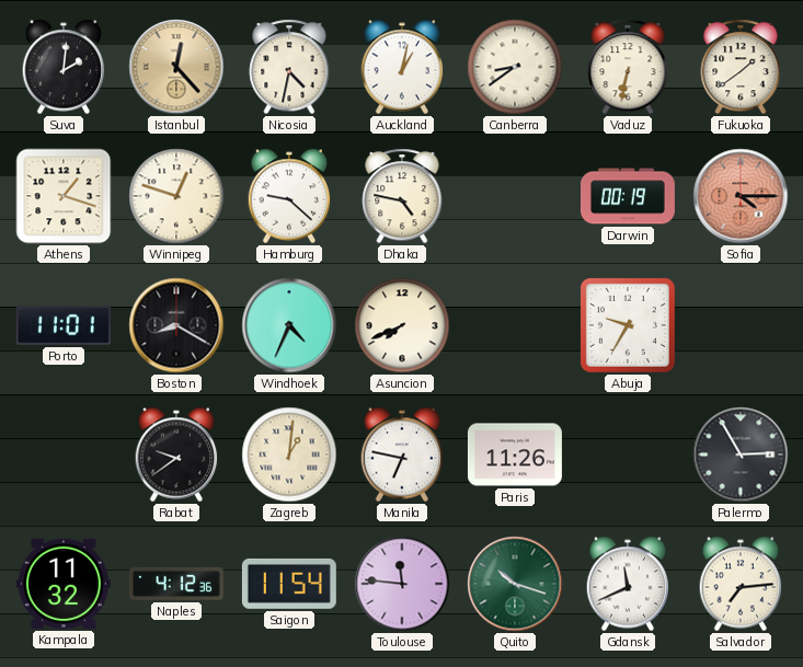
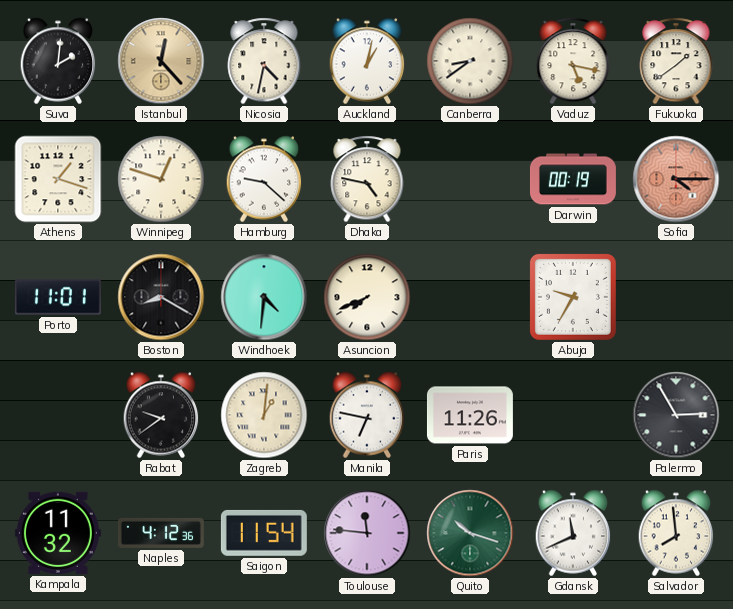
Vaduz: 6:32 -> 5:17 (573, 61)
Windhoek: 4:34 -> 4:31 (264, 297)
Salvador: 7:14 -> 7:59 (676, 533)
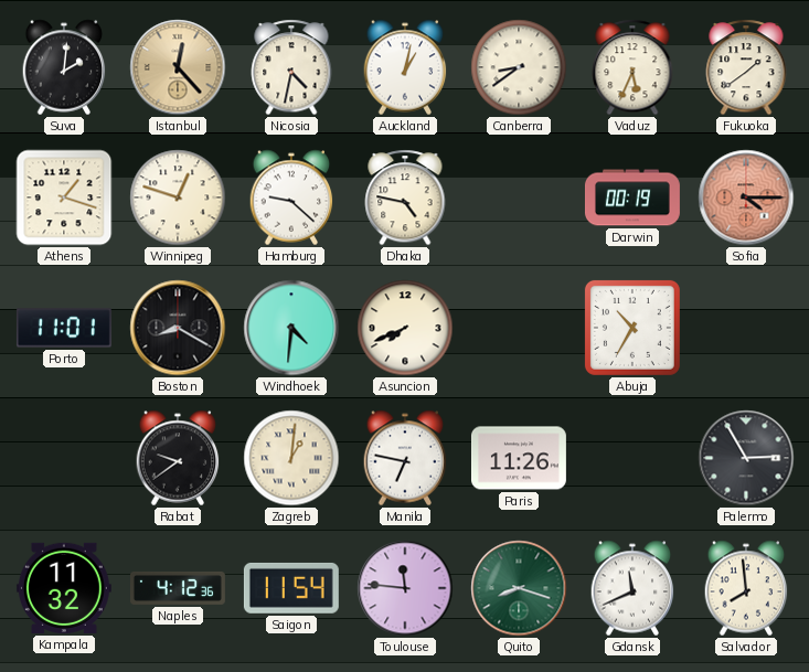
Vaduz: 5:17 -> 5:34 (632, 67)
Abuja: 9:35 -> 10:35 (632, 328)
Quito: 10:18 -> 8:18 (519, 588)
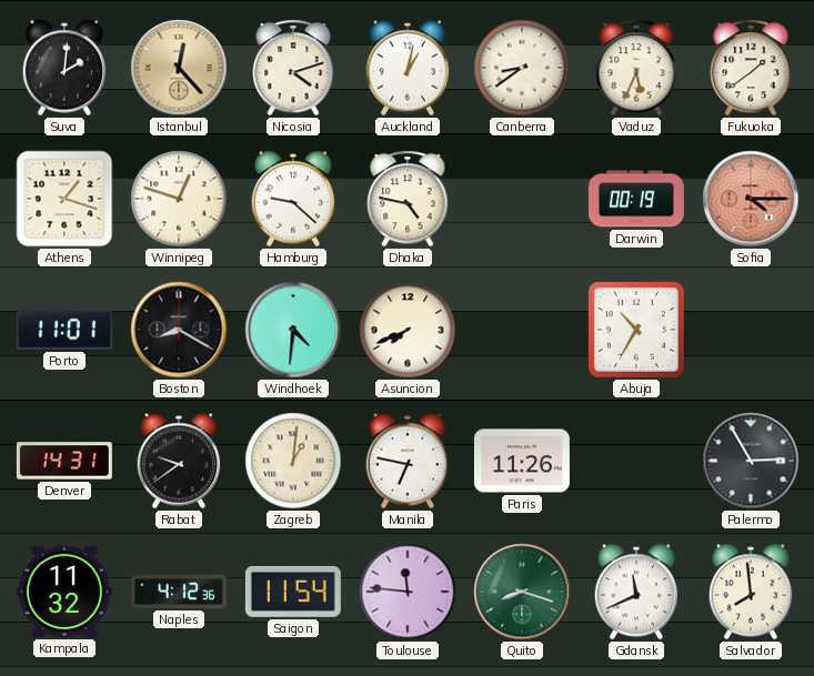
Nicosia: 4:32 -> 4:12 (293, 68)
Denver: none -> 14:31 (64, 461)
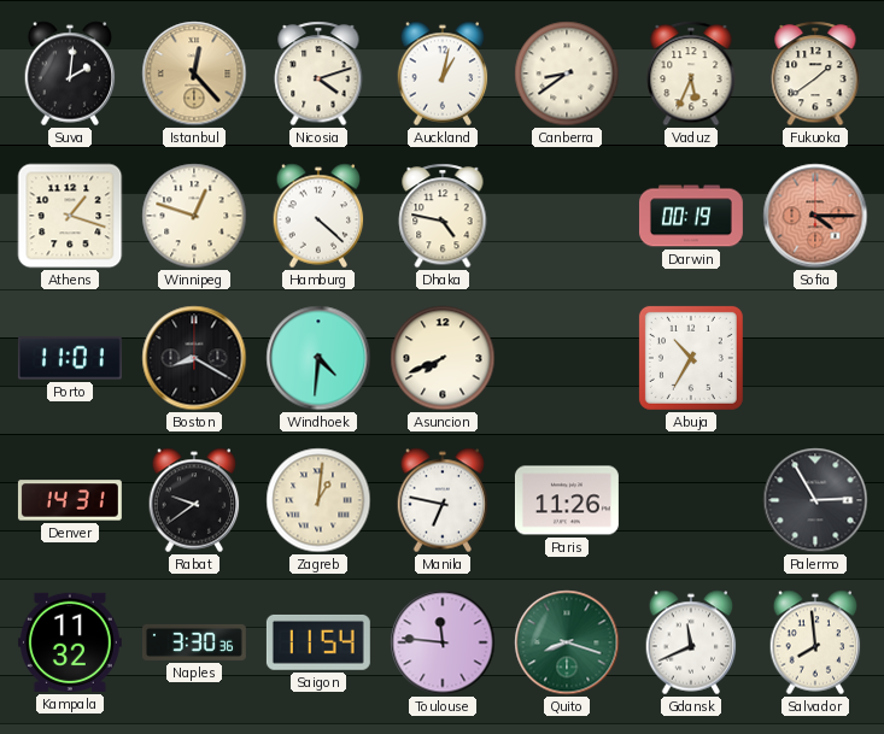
Hamburg: 9:22 -> 4:22 (318, 216)
Naples: 4:12 -> 3:30 (194, 642)
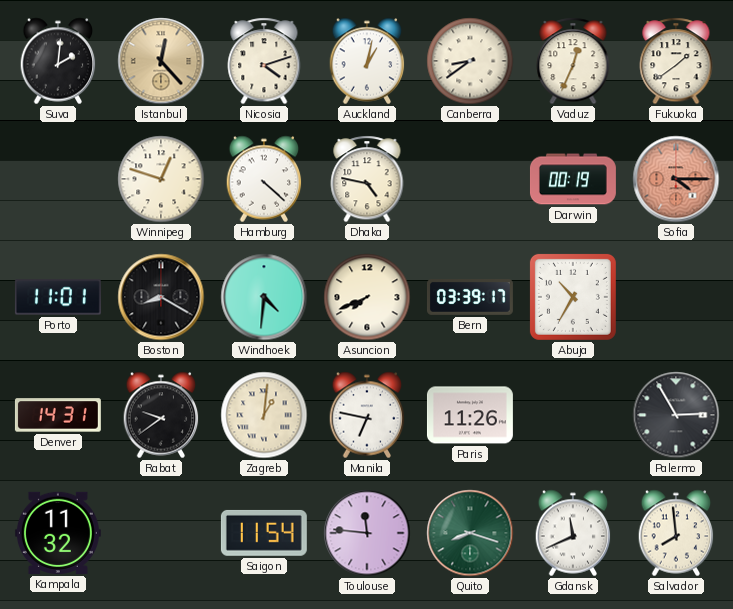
Vaduz: 5:34 -> 12:34 (573, 61)
Athens: 1:18 -> none (70, 216)
Bern: none -> 03:39 (470, 298)
Naples: 3:30 -> none (194, 642)
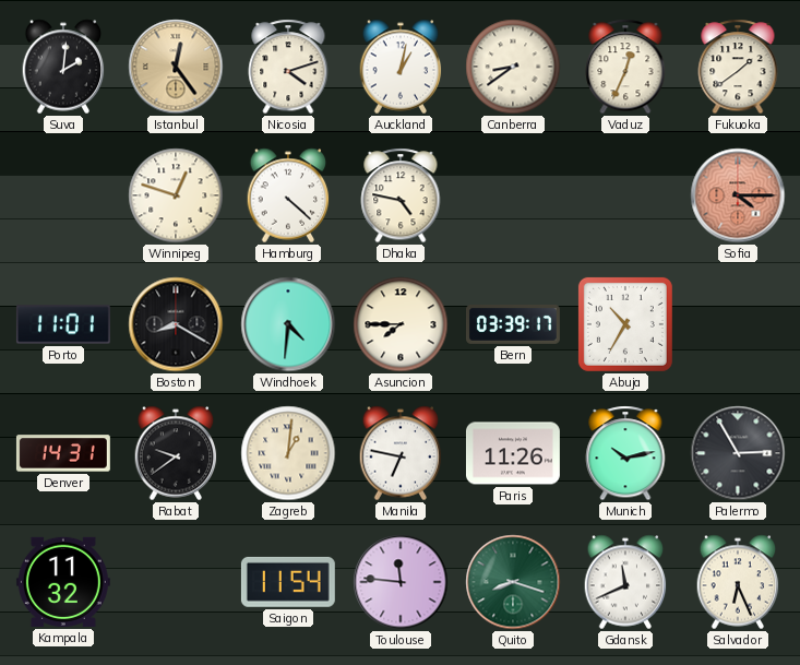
Istanbul: 12:23 -> 12:24 (176, 67)
Darwin: 00:19 -> none (573, 179)
Asuncion: 7:41 -> 7:45 (401, 324)
Munich: none -> 10:13 (625, 453)
Salvador: 7:59 -> 6:26 (738, 582)
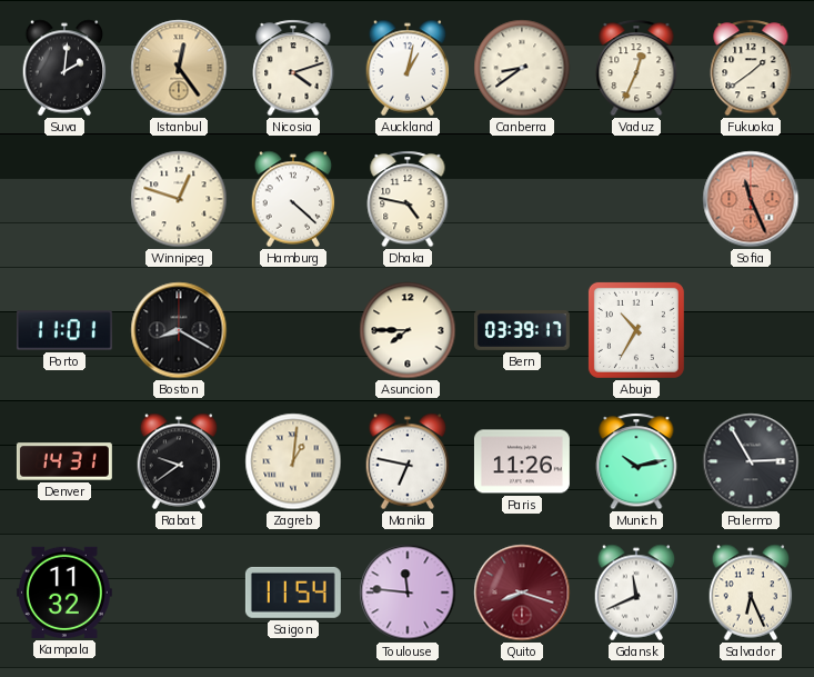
Sofia: 4:15 -> 11:26 (751, 199)
Windhoek: 4:31 -> none (288, 324)
Quito dial: green -> burgundy (522, 593)
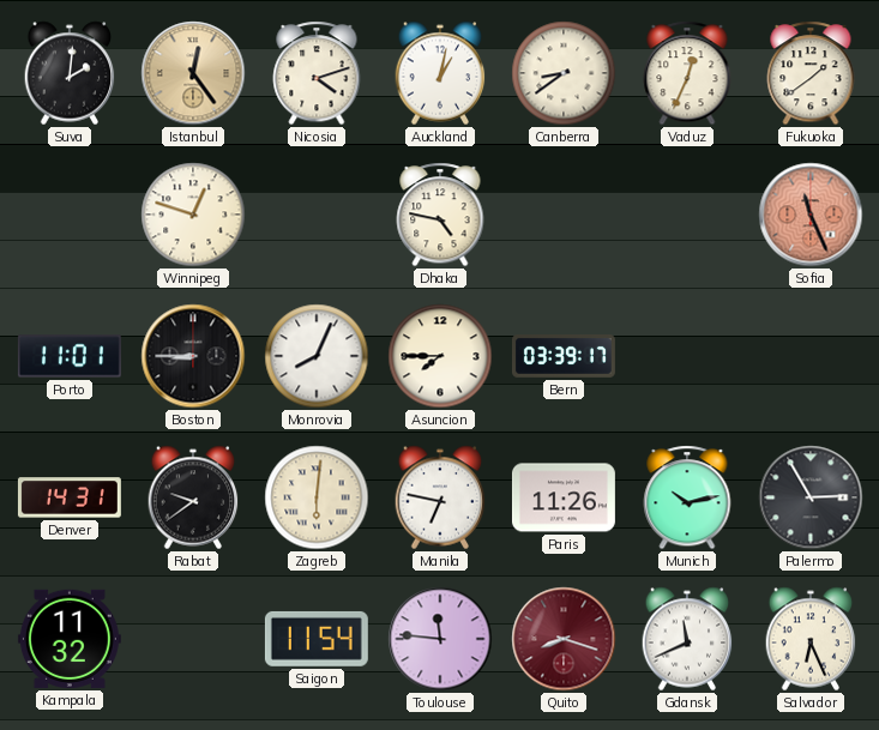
Hamburg: 4:22 -> none (293, 199)
Boston: 8:20 -> 8:45 (193, 356)
Monrovia: none -> 8:04 (317, 356)
Abuja: 10:35 -> none (636, 330)
Zagreb: 1:01 -> 6:01 (317, 497)
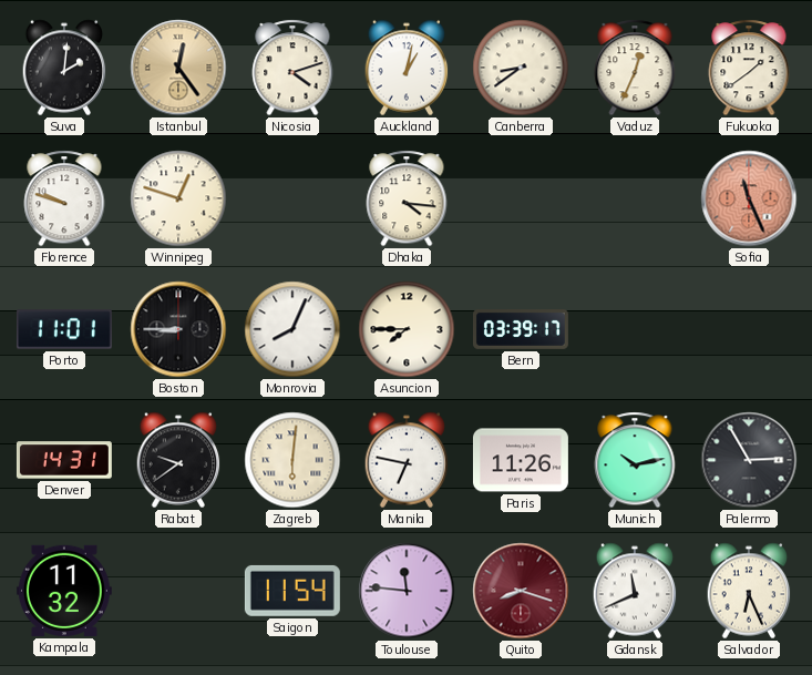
Florence: none -> 9:48 (64, 198)
Dhaka: 4:47 -> 4:16 (407, 198)
